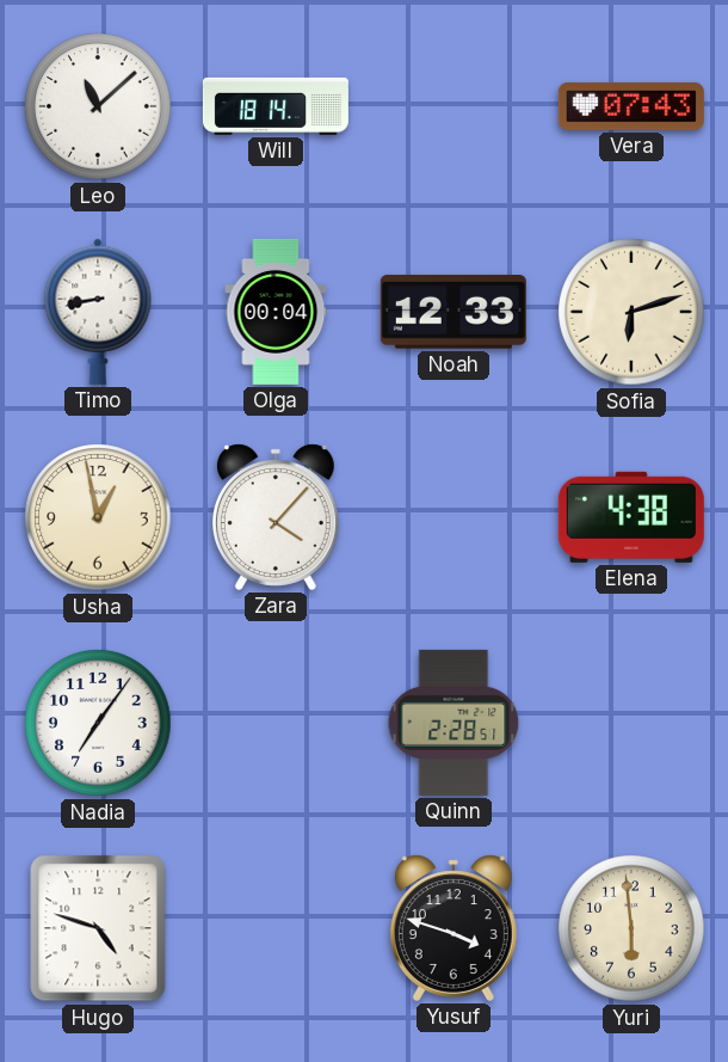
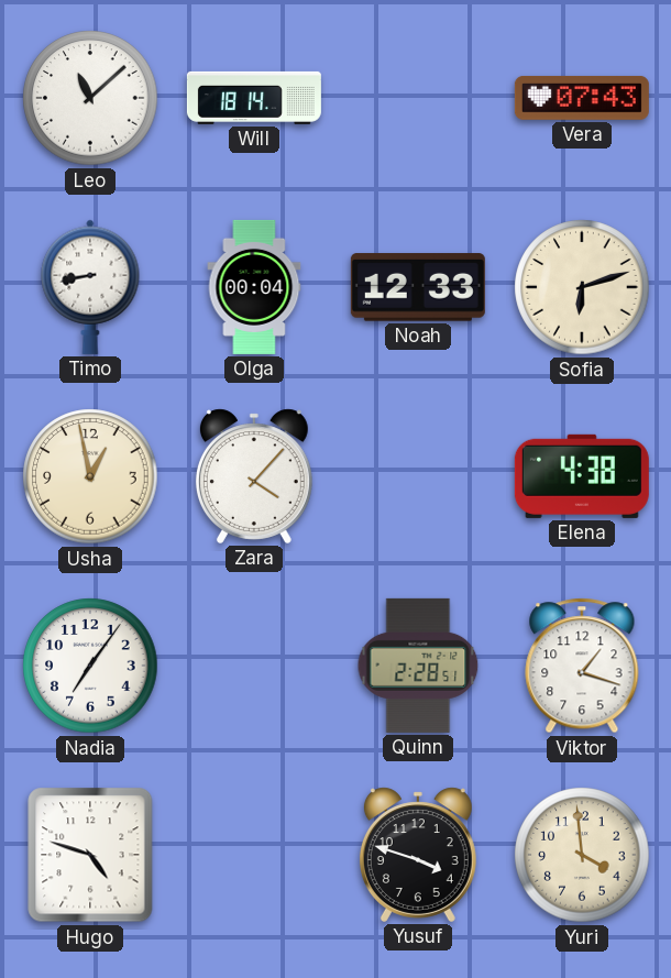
Viktor: none -> 1:18 (582, 666)
Yuri: 5:59 -> 3:59 (582, 855)
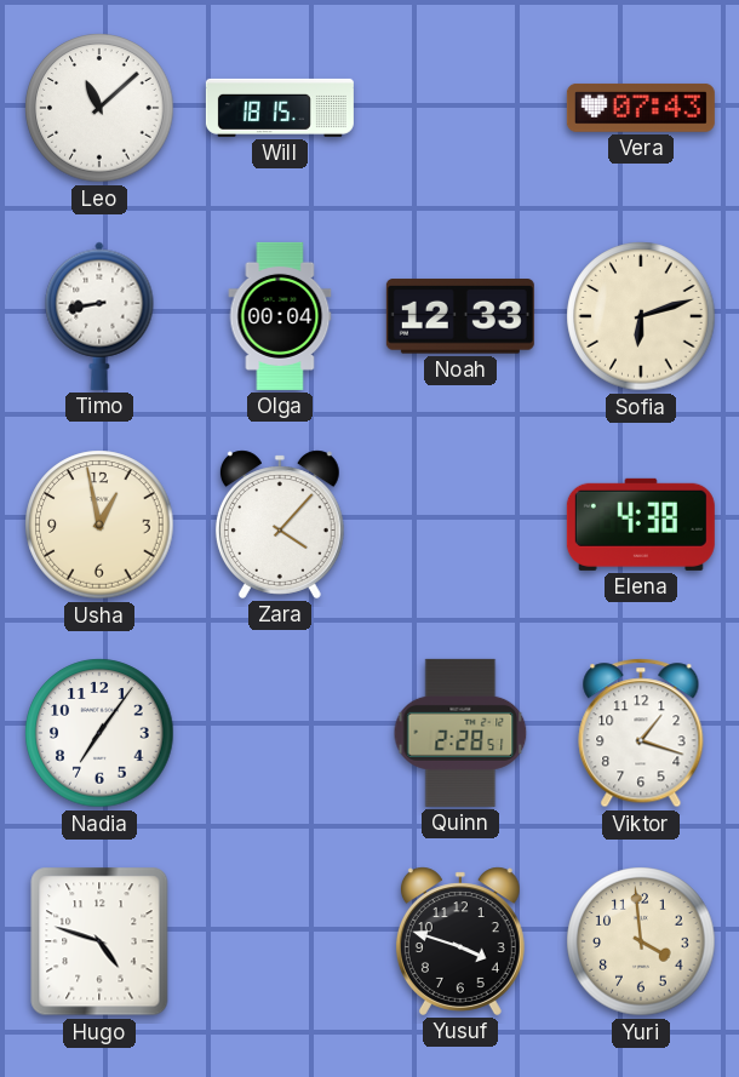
Will: 18:14 -> 18:15 (280, 108)
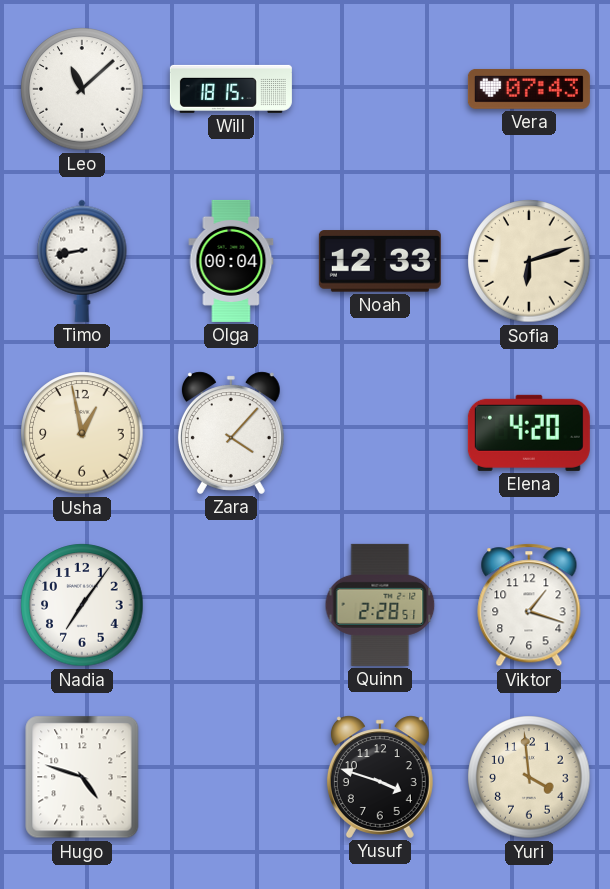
Elena: 4:38 -> 4:20 (529, 433)
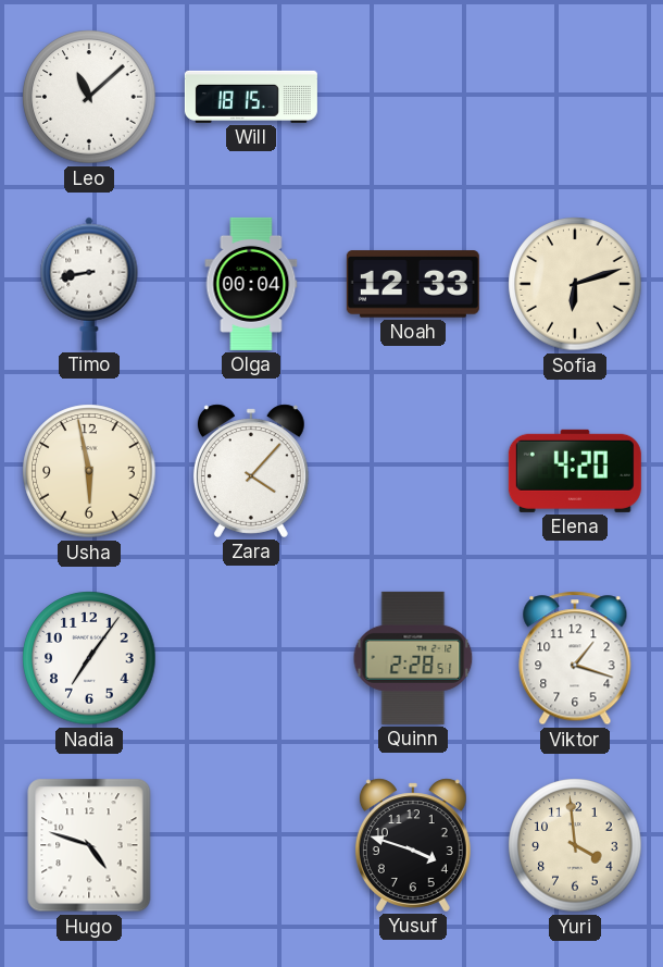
Vera: 07:43 -> none (529, 89)
Usha: 12:58 -> 5:58 (89, 471)
